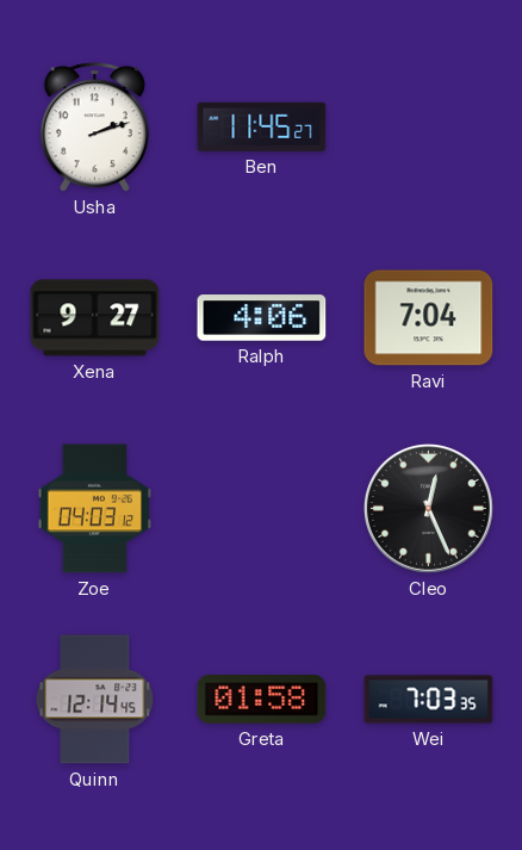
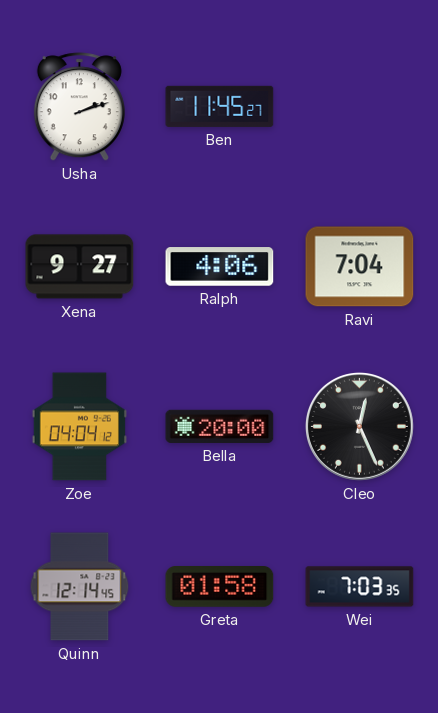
Zoe: 04:03 -> 04:04 (79, 427)
Bella: none -> 20:00 (220, 426)
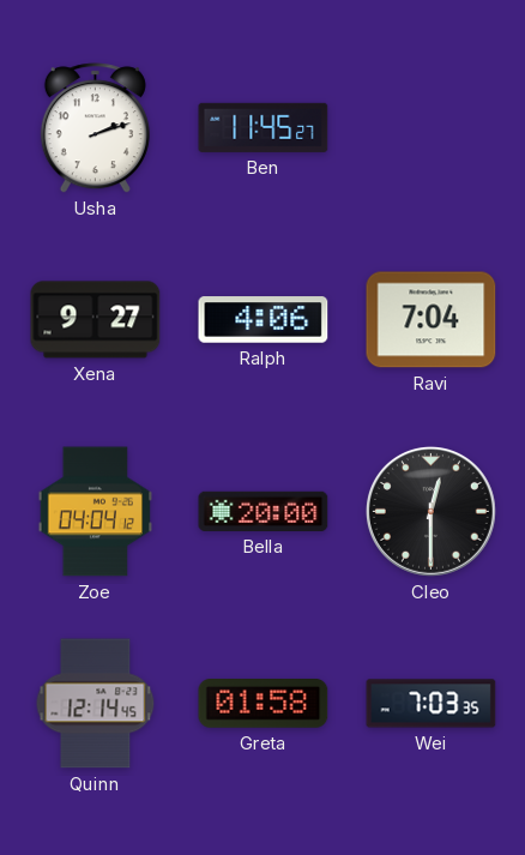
Cleo: 12:26 -> 12:30 (430, 511)
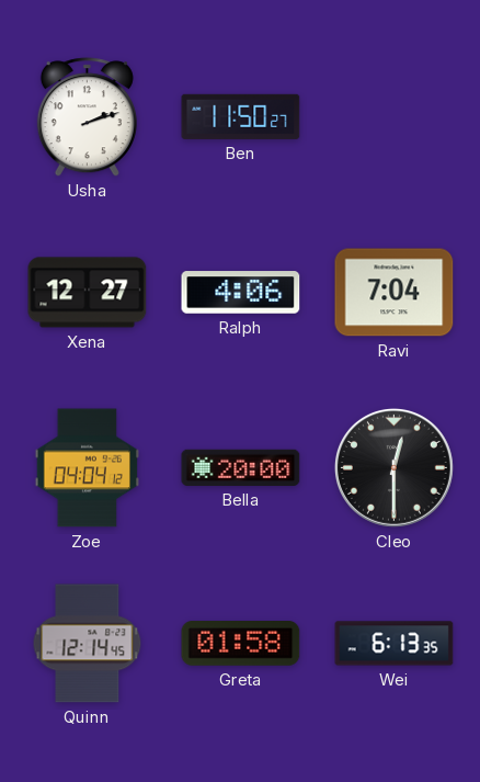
Ben: 11:45 -> 11:50 (241, 116)
Xena: 9:27 -> 12:27 (88, 293)
Wei: 7:03 -> 6:13 (395, 644)
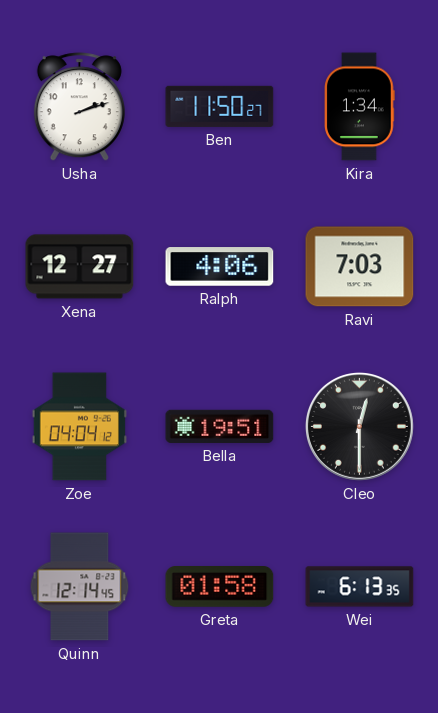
Kira: none -> 1:34 (360, 107)
Ravi: 7:04 -> 7:03 (360, 267)
Bella: 20:00 -> 19:51 (220, 426)
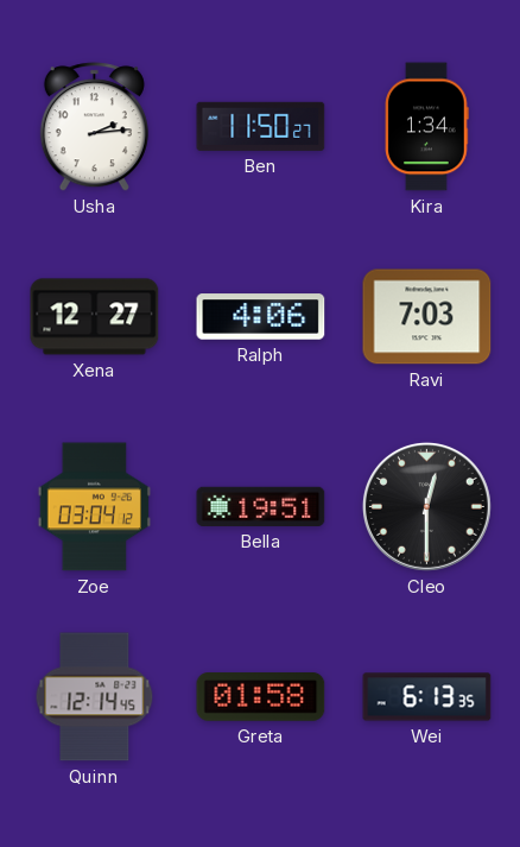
Usha: 2:12 -> 2:14 (94, 127)
Zoe: 04:04 -> 03:04 (94, 507)
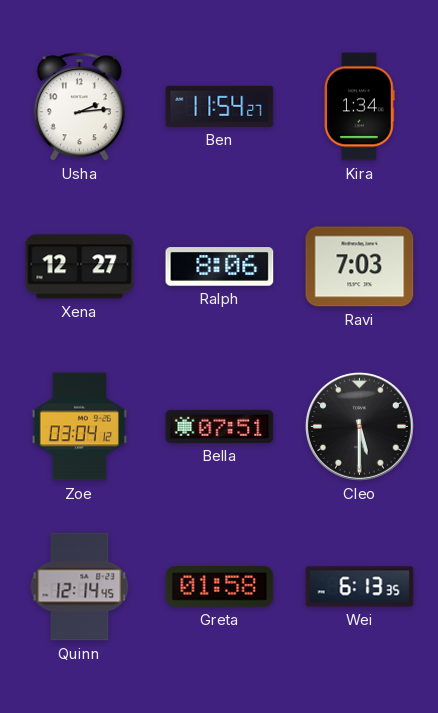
Ben: 11:50 -> 11:54 (220, 106)
Ralph: 4:06 -> 8:06 (220, 267)
Bella: 19:51 -> 07:51 (220, 426)
Cleo: 12:30 -> 5:30 (359, 426)
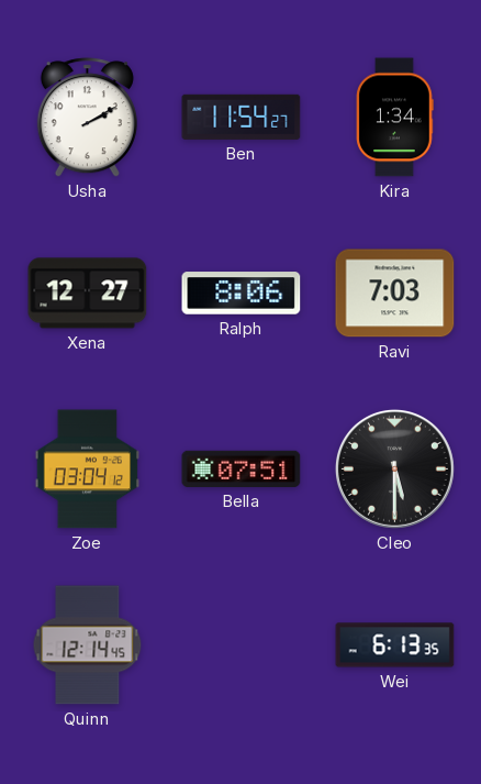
Usha: 2:14 -> 2:10 (87, 118)
Greta: 01:58 -> none (220, 587)
